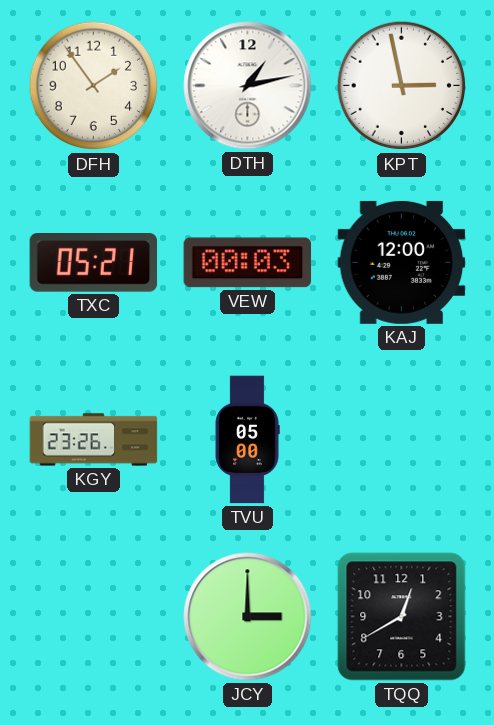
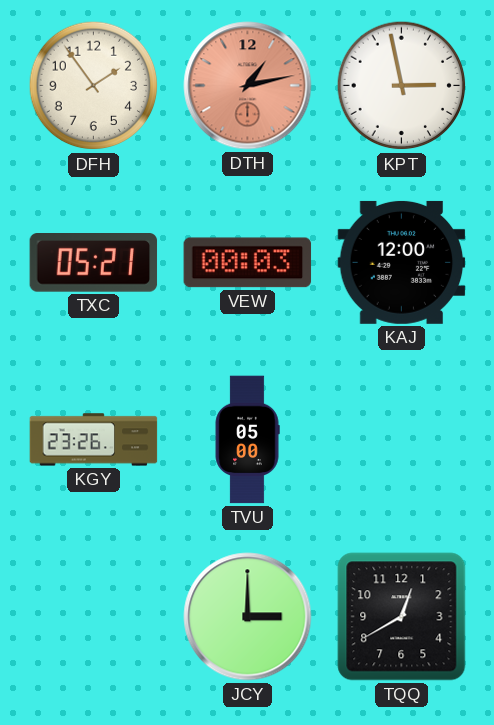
DTH dial: white -> salmon (248, 86)
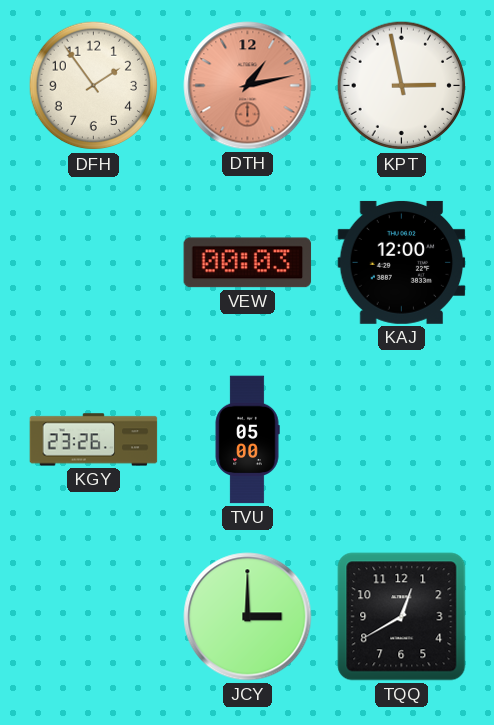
TXC: 05:21 -> none (94, 263)
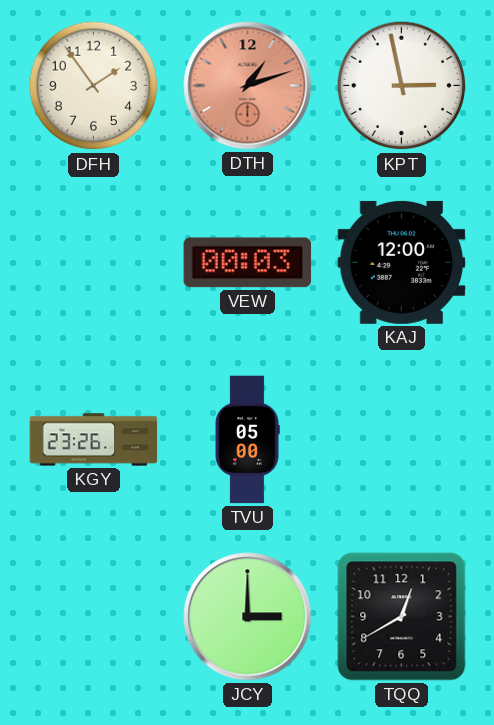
DTH: 1:13 -> 1:12 (248, 86)
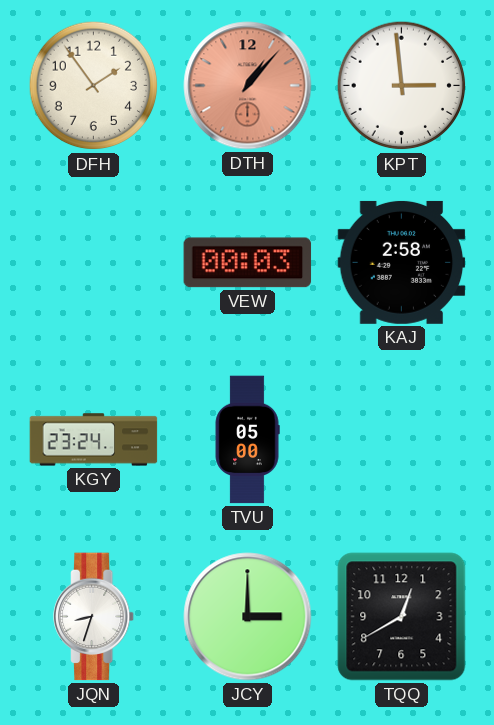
DTH: 1:12 -> 1:07 (248, 86)
KPT: 2:58 -> 2:59 (402, 86)
KAJ: 12:00 -> 2:58 (402, 262)
KGY: 23:26 -> 23:24 (94, 440)
JQN: none -> 8:33 (95, 617)
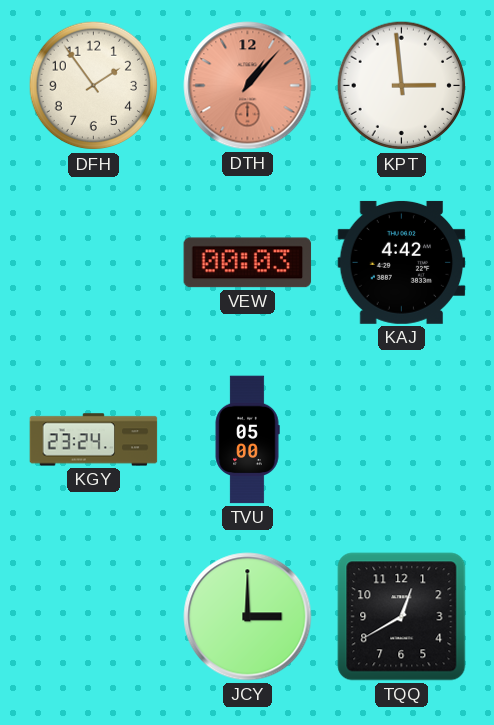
KAJ: 2:58 -> 4:42 (402, 262)
JQN: 8:33 -> none (95, 617)
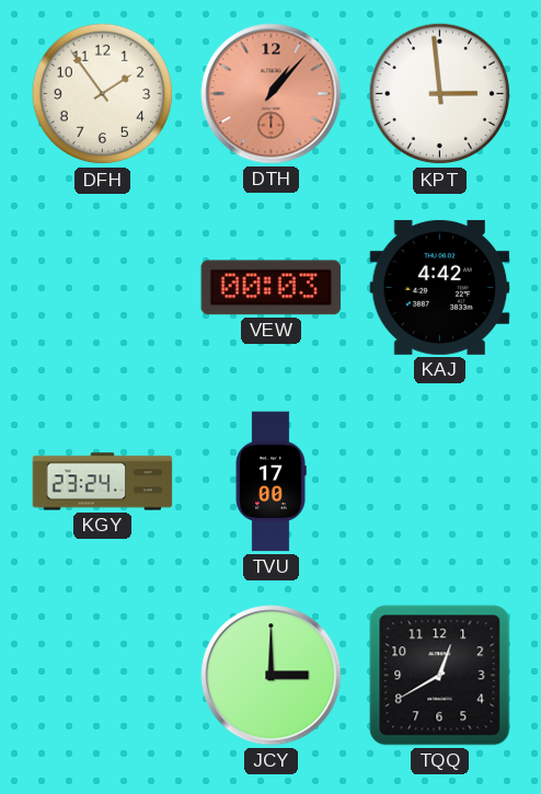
TVU: 05:00 -> 17:00 (270, 482)
